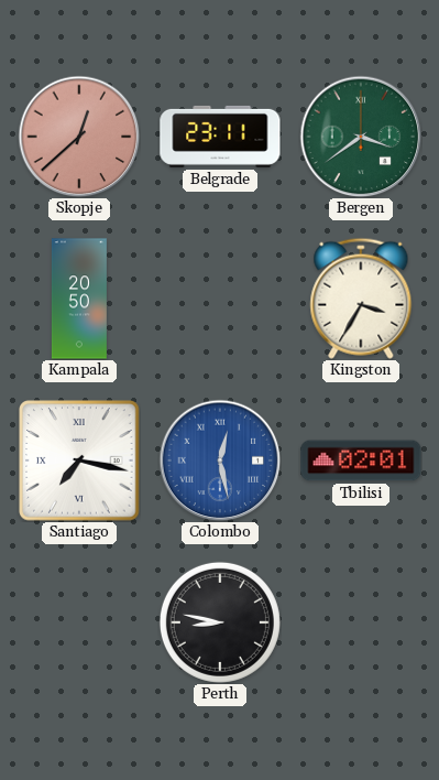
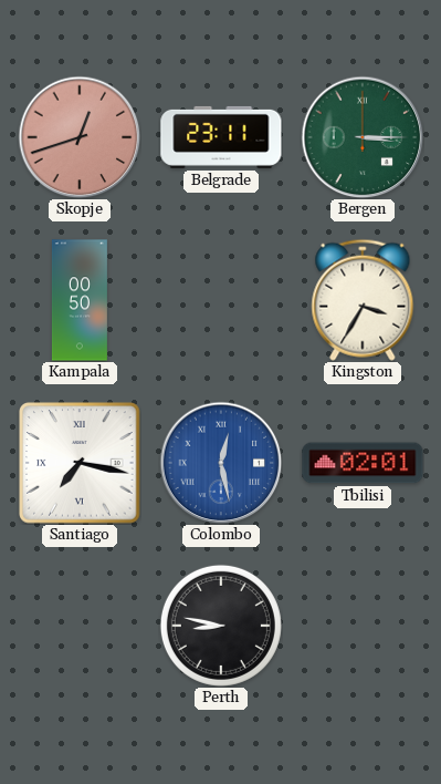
Skopje: 12:38 -> 12:42 (80, 137)
Bergen: 3:39 -> 3:15 (363, 137)
Kampala: 20:50 -> 00:50 (80, 300)
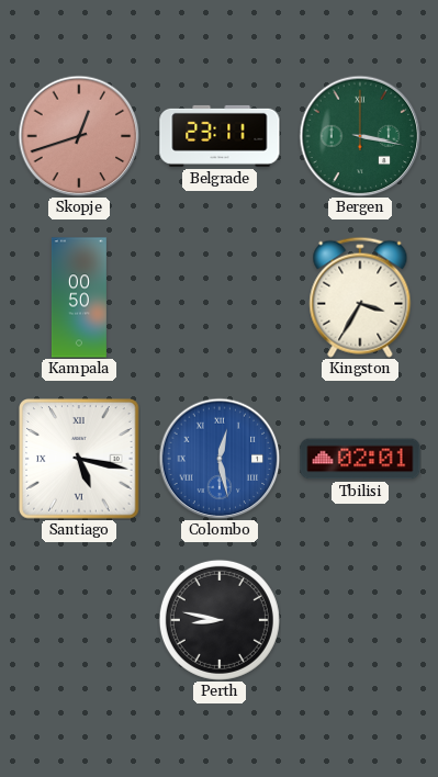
Bergen: 3:15 -> 3:17 (360, 136)
Santiago: 7:17 -> 5:17 (79, 459)
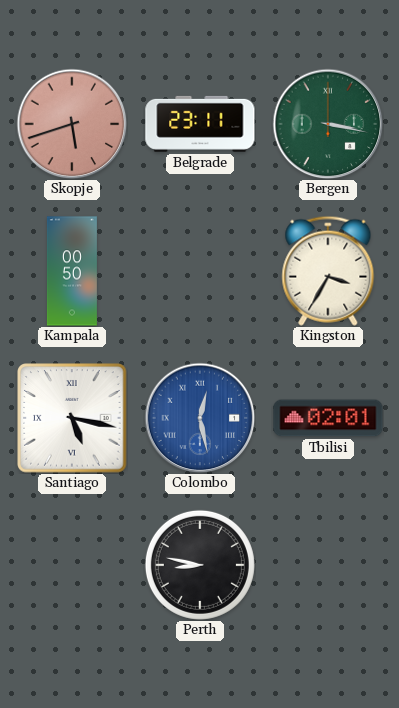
Skopje: 12:42 -> 5:42 (72, 124)
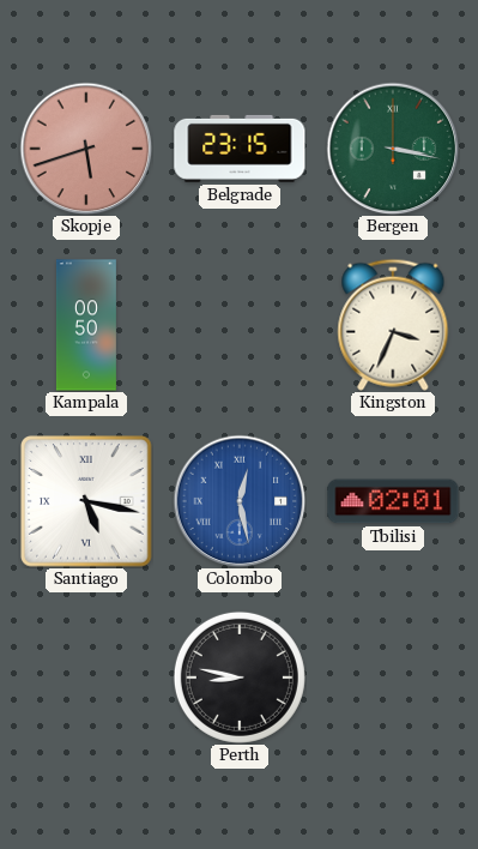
Belgrade: 23:11 -> 23:15 (240, 149)
Kingston: 3:35 -> 3:34 (393, 325)
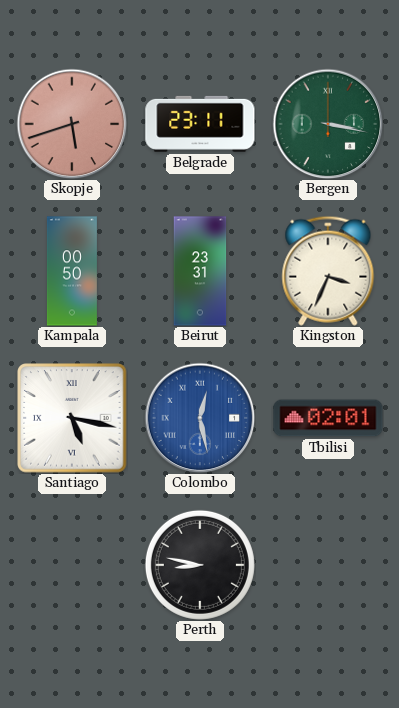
Belgrade: 23:15 -> 23:11 (200, 124)
Beirut: none -> 23:31 (200, 271)
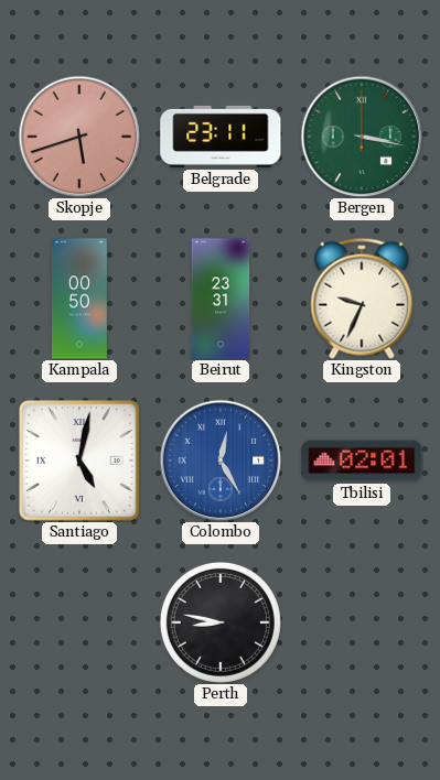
Kingston: 3:34 -> 9:34 (362, 299)
Santiago: 5:17 -> 5:02 (79, 461)
Colombo: 12:28 -> 12:25 (221, 461)
